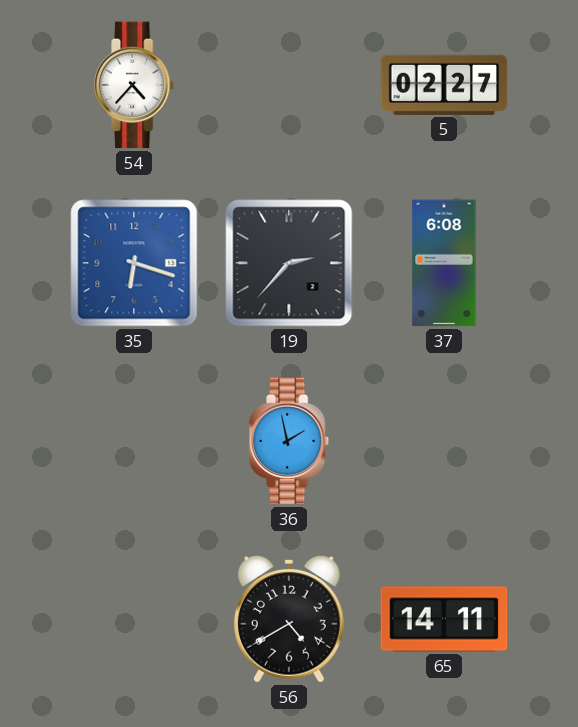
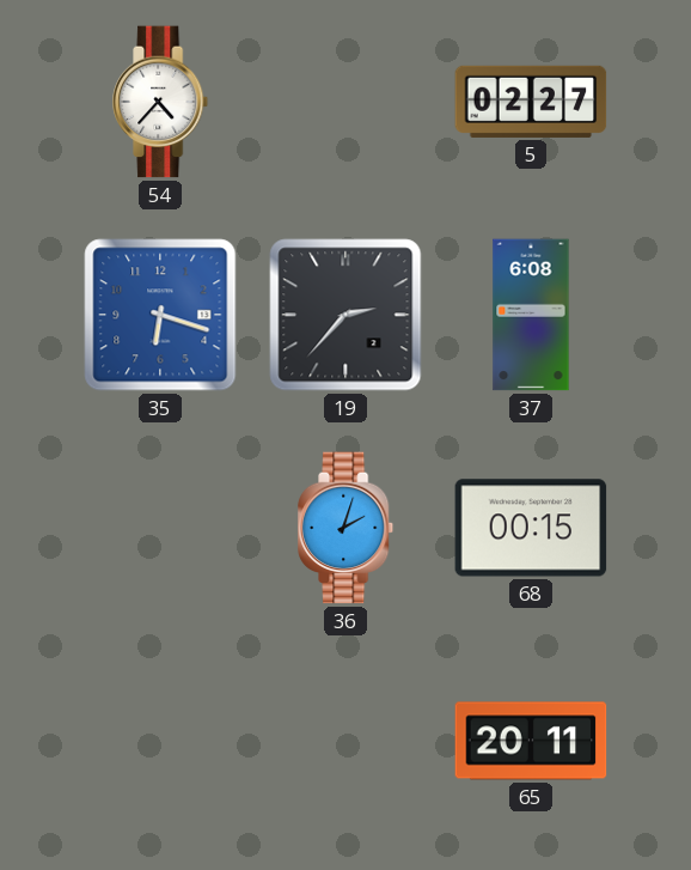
36: 1:58 -> 2:03 (347, 528)
68: none -> 00:15 (531, 528)
56: 4:40 -> none (289, 619)
65: 14:11 -> 20:11 (531, 741)
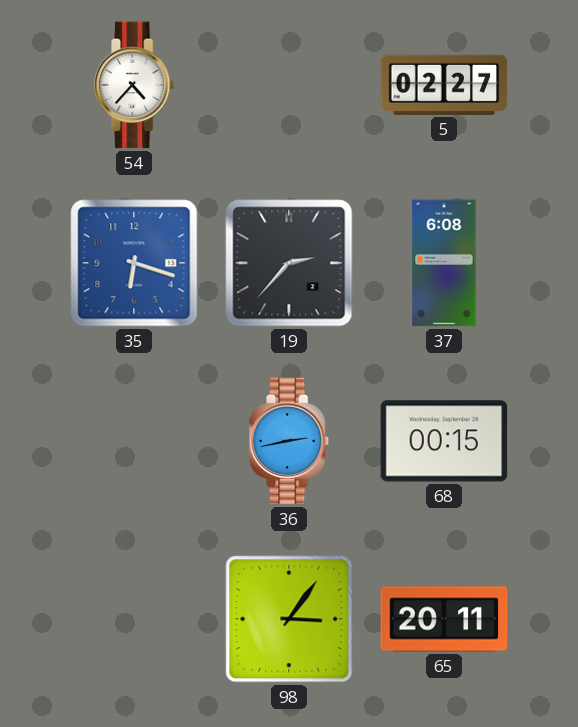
36: 2:03 -> 2:43 (290, 441)
98: none -> 3:06 (289, 619)
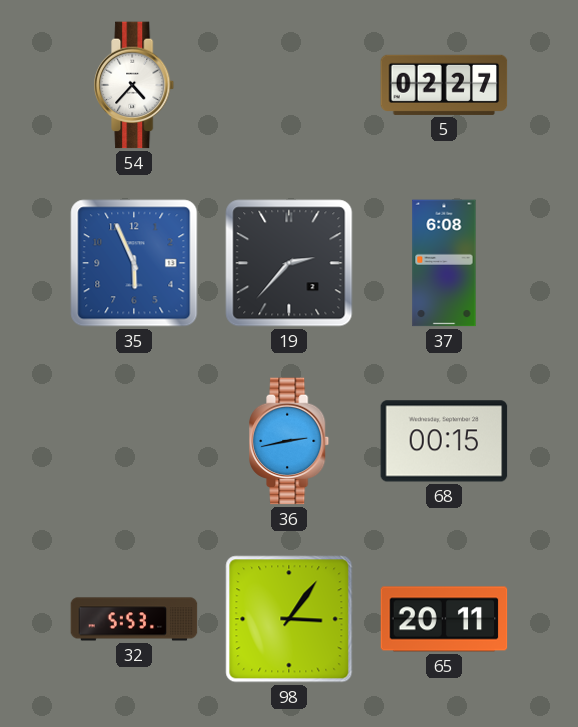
35: 6:18 -> 5:56 (134, 263)
32: none -> 5:53 (134, 619)
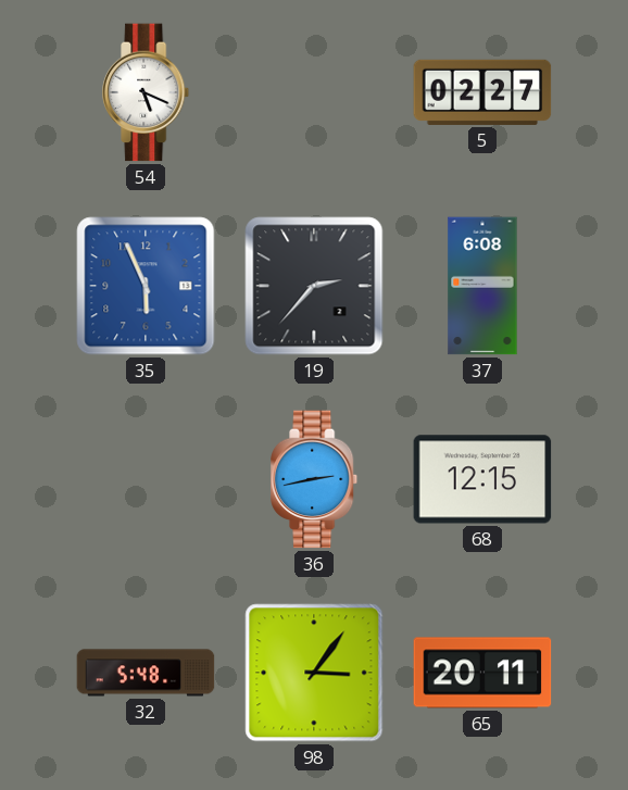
54: 4:37 -> 5:19 (147, 92)
68: 00:15 -> 12:15 (482, 479)
32: 5:53 -> 5:48 (146, 673)
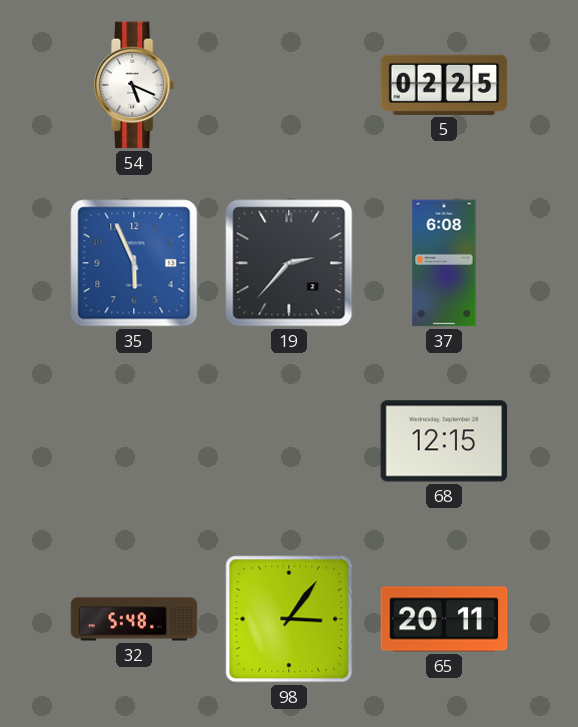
5: 02:27 -> 02:25 (444, 85)
36: 2:43 -> none (315, 479)
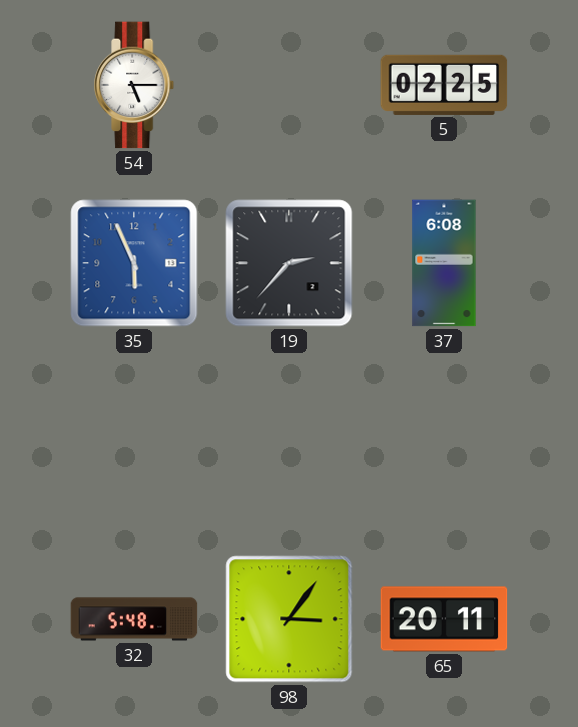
54: 5:19 -> 5:15 (135, 85)
68: 12:15 -> none (444, 441)
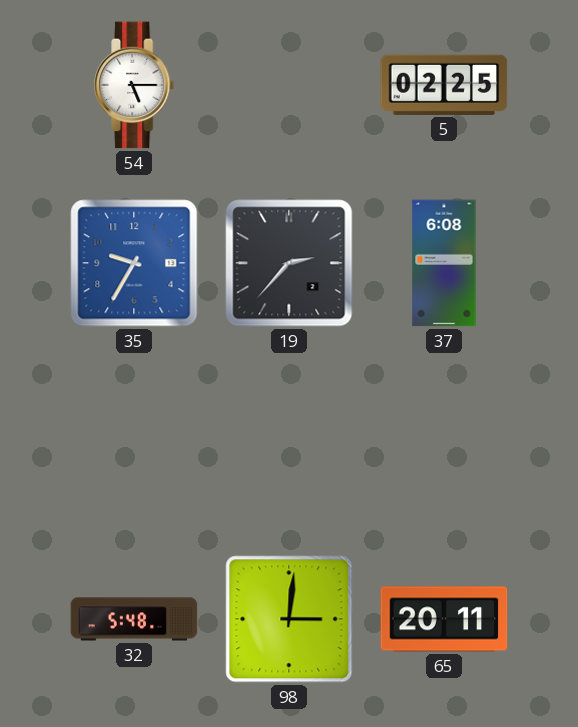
35: 5:56 -> 9:35 (134, 263)
98: 3:06 -> 3:01 (289, 619)
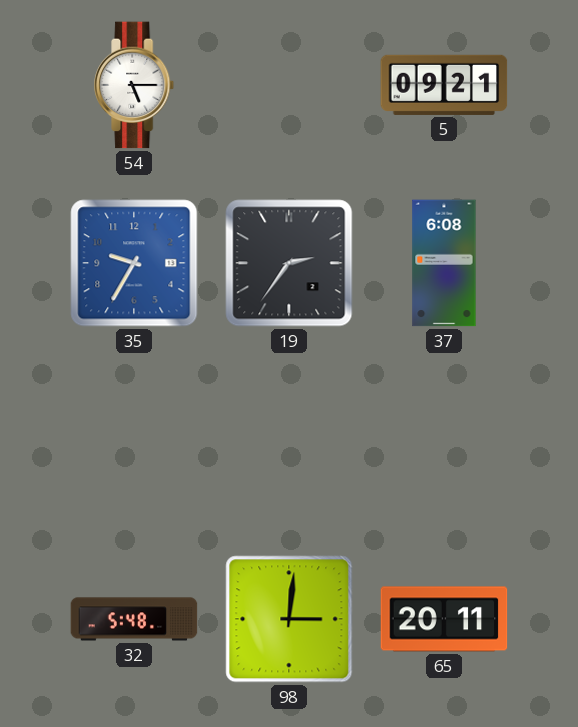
5: 02:25 -> 09:21 (444, 85)
19: 2:37 -> 2:36 (289, 263)
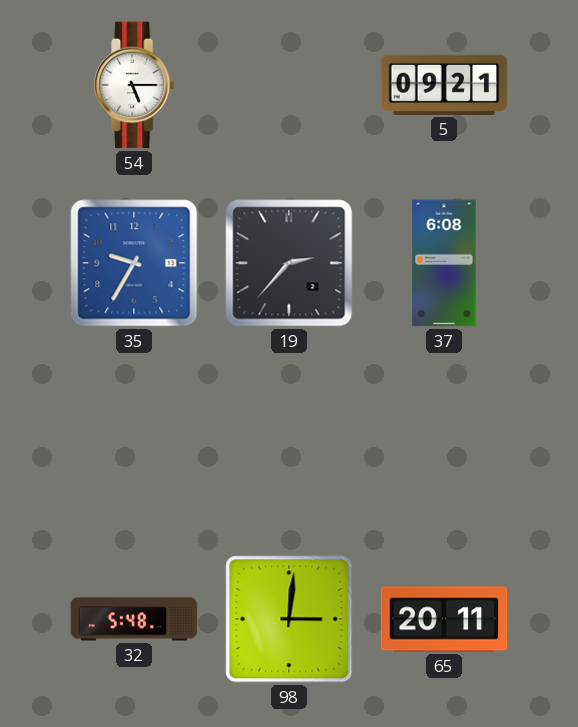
19: 2:36 -> 2:37 (289, 263)
